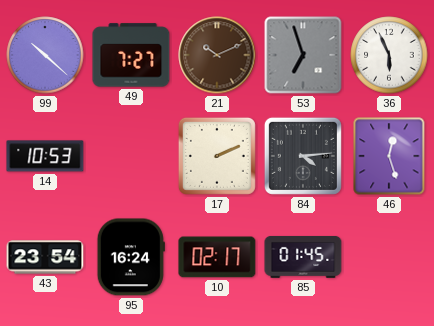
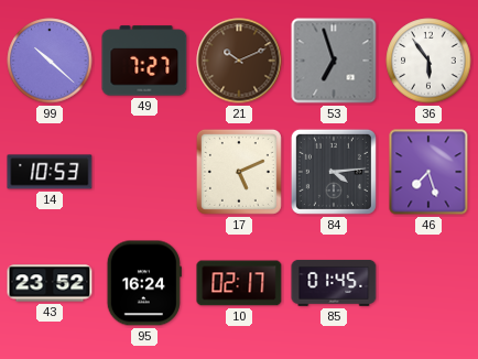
36: 5:56 -> 5:54 (428, 61)
17: 2:11 -> 5:11 (239, 172)
46: 12:27 -> 7:27 (428, 172)
43: 23:54 -> 23:52 (50, 283)
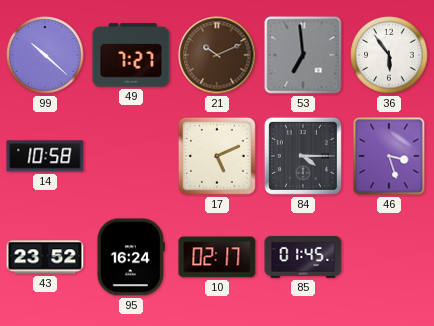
53: 6:57 -> 6:59 (303, 55)
14: 10:53 -> 10:58 (45, 156)
84: 4:14 -> 4:15 (303, 156)
46: 7:27 -> 3:27 (389, 156)
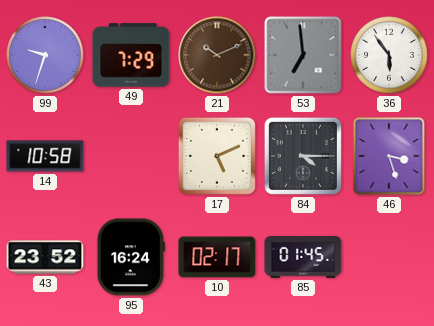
99: 10:22 -> 9:33 (45, 55)
49: 7:27 -> 7:29 (131, 55)
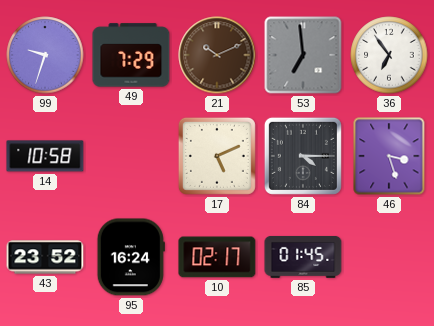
36: 5:54 -> 6:54 (389, 55)
